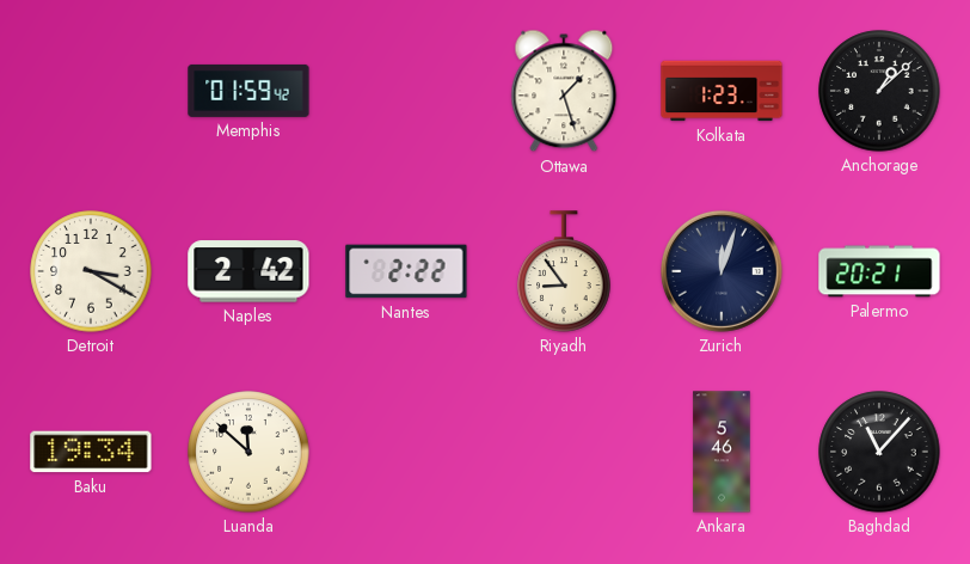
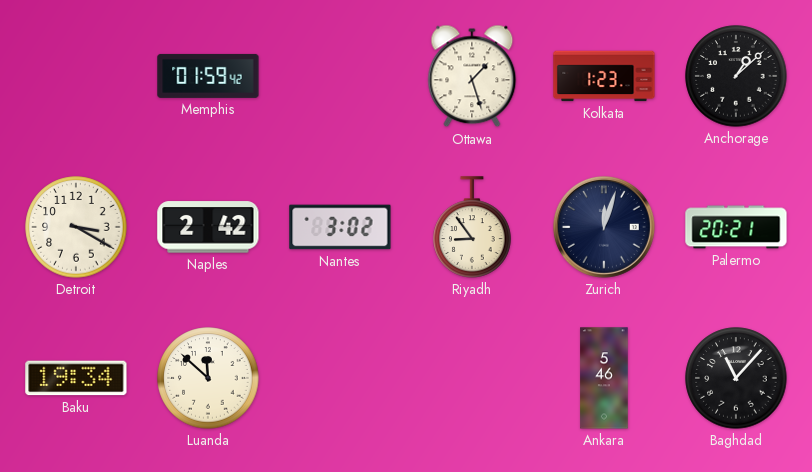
Nantes: 2:22 -> 3:02 (340, 227)
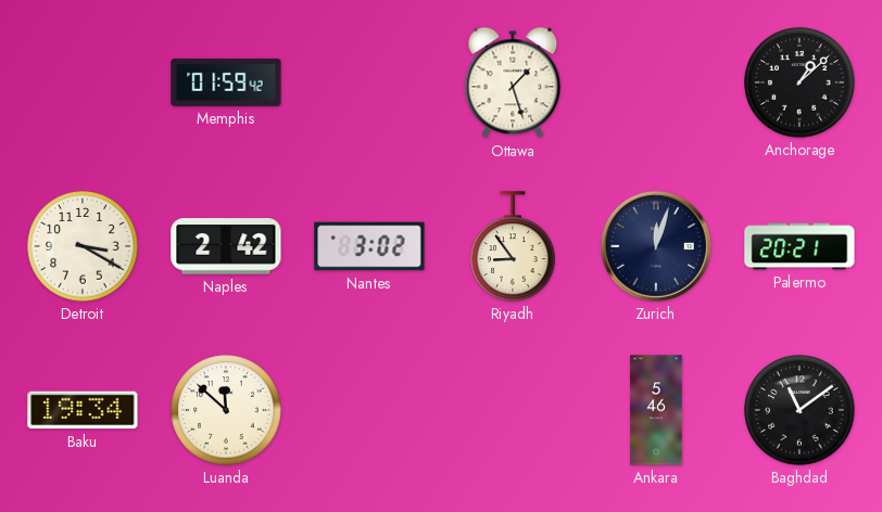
Kolkata: 1:23 -> none (604, 76)
Baghdad: 11:07 -> 11:09 (799, 410)
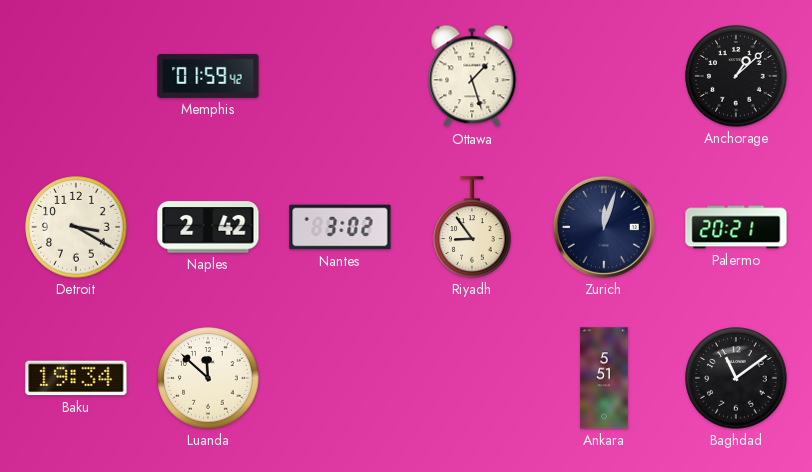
Ankara: 5:46 -> 5:51 (604, 378)
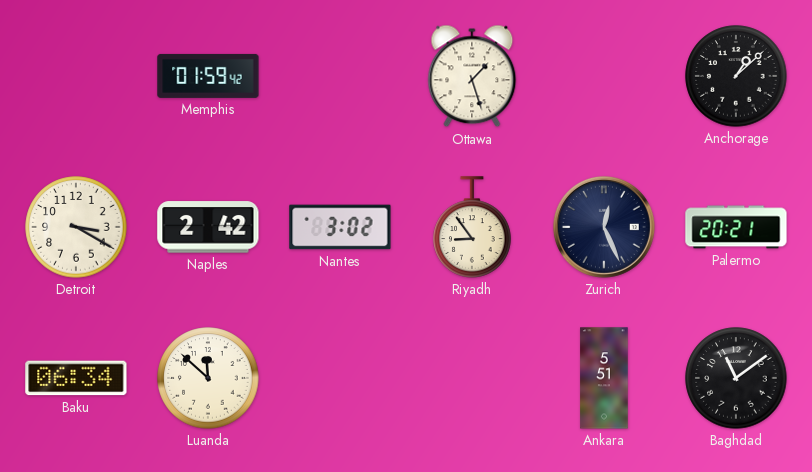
Zurich: 12:03 -> 12:26 (604, 227)
Baku: 19:34 -> 06:34 (76, 378)
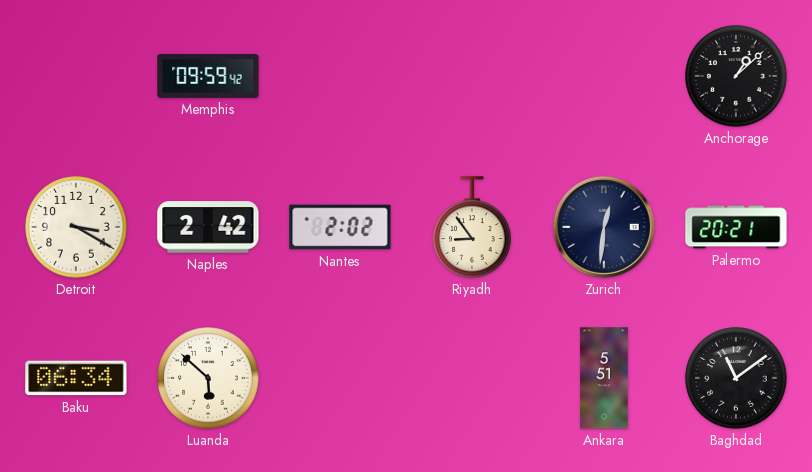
Memphis: 01:59 -> 09:59 (208, 76)
Ottawa: 1:27 -> none (472, 76)
Nantes: 3:02 -> 2:02 (340, 227)
Zurich: 12:26 -> 12:31 (604, 227)
Luanda: 11:52 -> 5:52 (208, 378)
